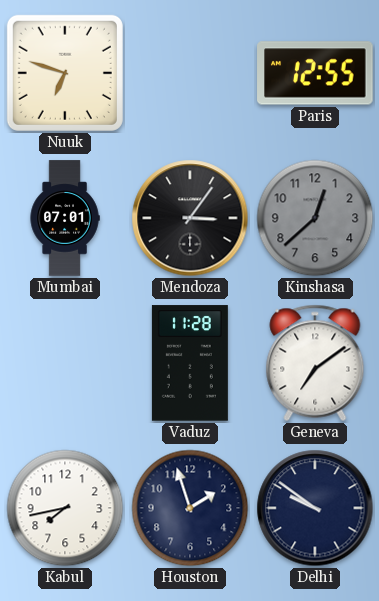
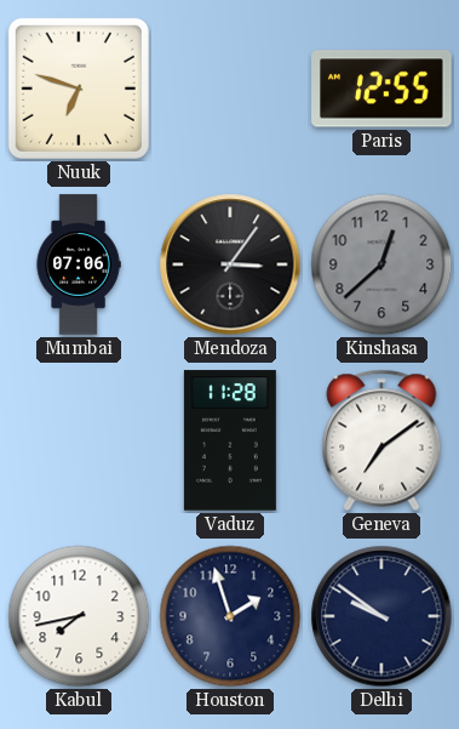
Mumbai: 07:01 -> 07:06 (79, 264)
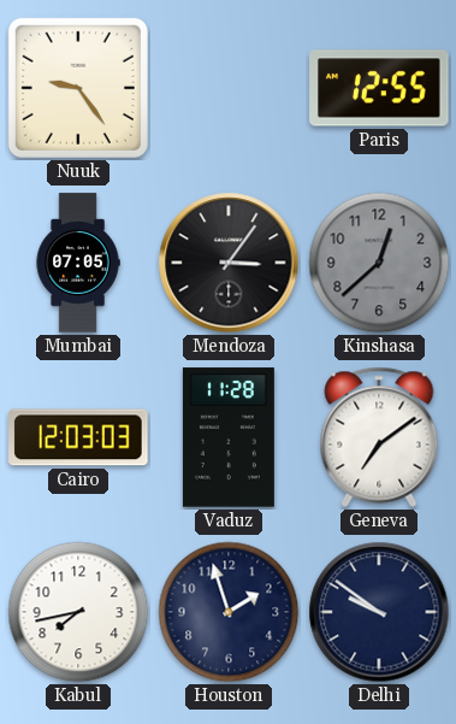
Nuuk: 6:48 -> 9:24 (78, 88)
Mumbai: 07:06 -> 07:05 (78, 263)
Cairo: none -> 12:03 (78, 437)
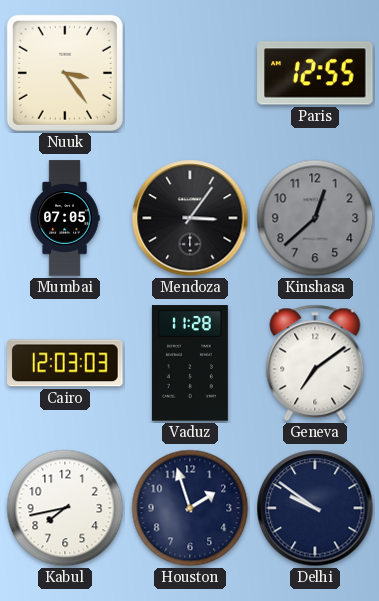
Nuuk: 9:24 -> 3:24 (65, 73)
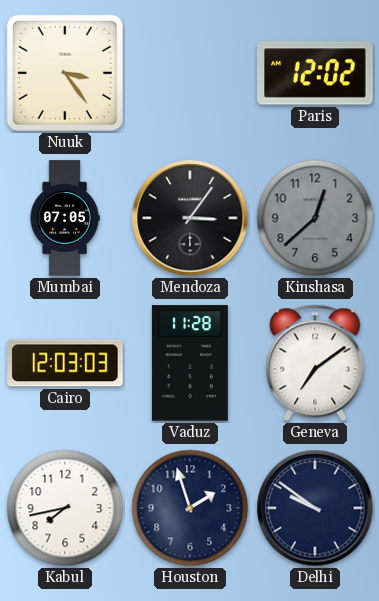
Paris: 12:55 -> 12:02 (315, 73)
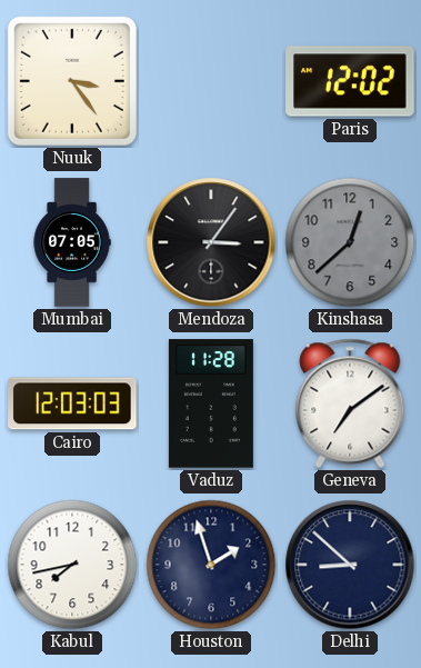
Delhi: 9:51 -> 8:52 (350, 565)
